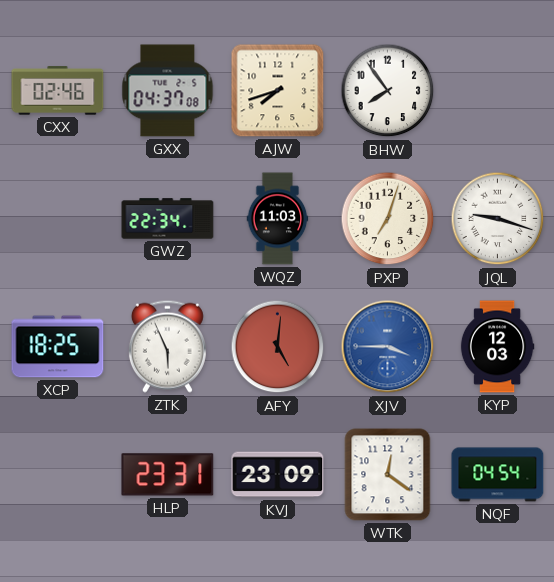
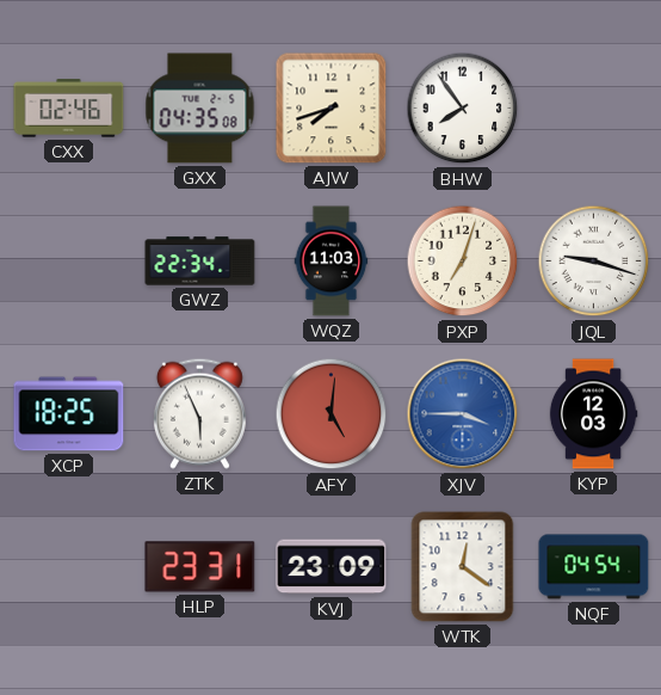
GXX: 04:37 -> 04:35 (200, 109)
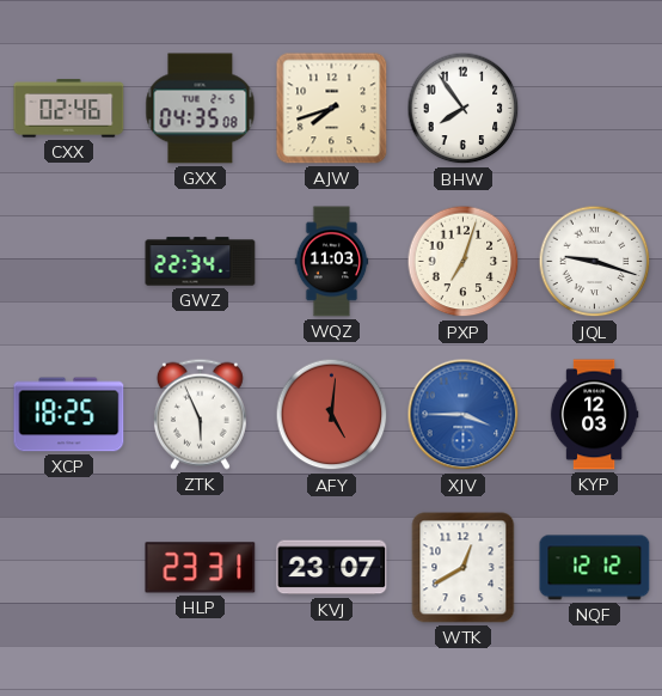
KVJ: 23:09 -> 23:07 (332, 568)
WTK: 12:21 -> 12:40 (464, 568)
NQF: 04:54 -> 12:12 (595, 568)
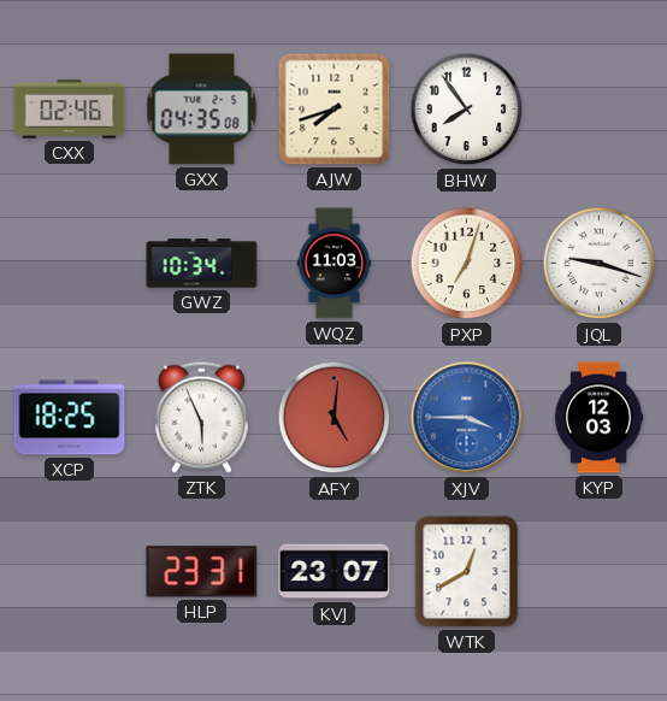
GWZ: 22:34 -> 10:34 (202, 264)
NQF: 12:12 -> none (595, 568)
